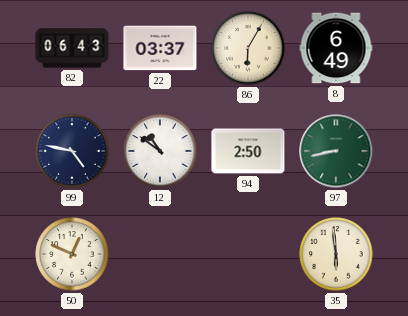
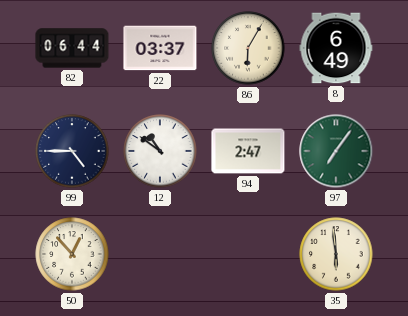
82: 06:43 -> 06:44 (72, 48)
99: 4:47 -> 4:45 (72, 151)
94: 2:50 -> 2:47 (248, 151)
97: 8:43 -> 7:06 (336, 151)
50: 12:49 -> 12:53 (72, 254)
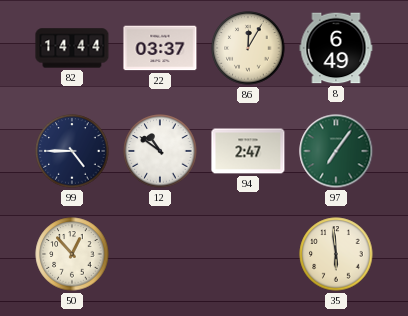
82: 06:44 -> 14:44 (72, 48)
86: 6:05 -> 12:05 (248, 48)
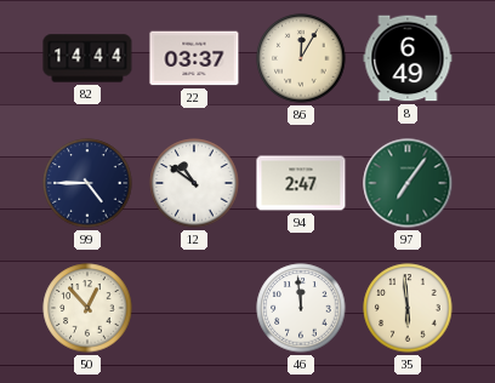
46: none -> 11:59 (301, 308)
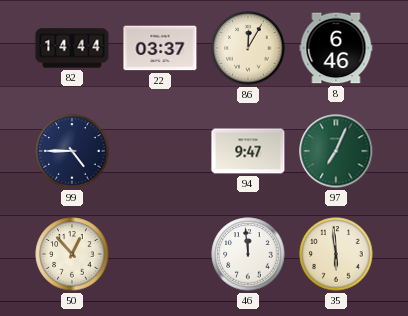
8: 6:49 -> 6:46 (336, 48)
12: 10:51 -> none (194, 183)
94: 2:47 -> 9:47 (248, 151)
97: 7:06 -> 7:04 (336, 151)
